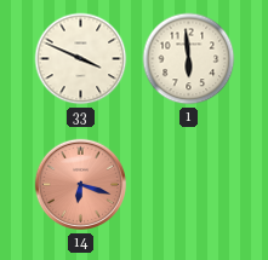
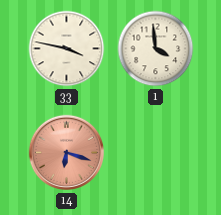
33: 3:49 -> 3:47 (67, 49)
1: 5:59 -> 3:59 (156, 49)
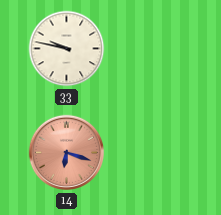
33: 3:47 -> 9:47 (67, 49)
1: 3:59 -> none (156, 49)
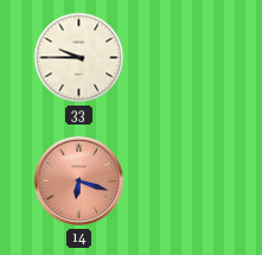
33: 9:47 -> 9:45 (79, 58)
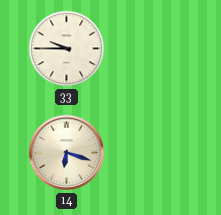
14 dial: salmon -> cream (67, 153)
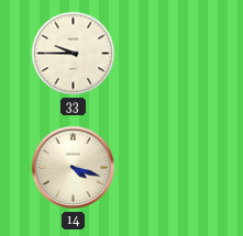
14: 6:18 -> 4:18 (74, 168)
